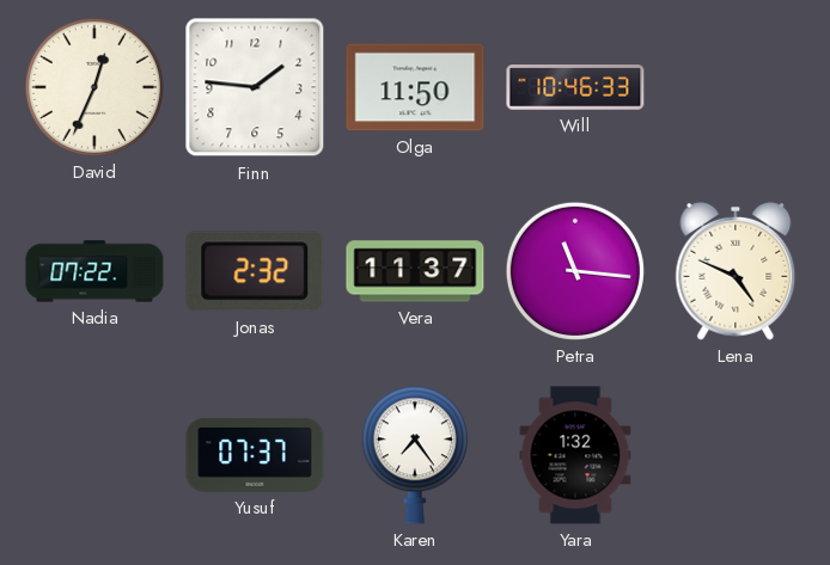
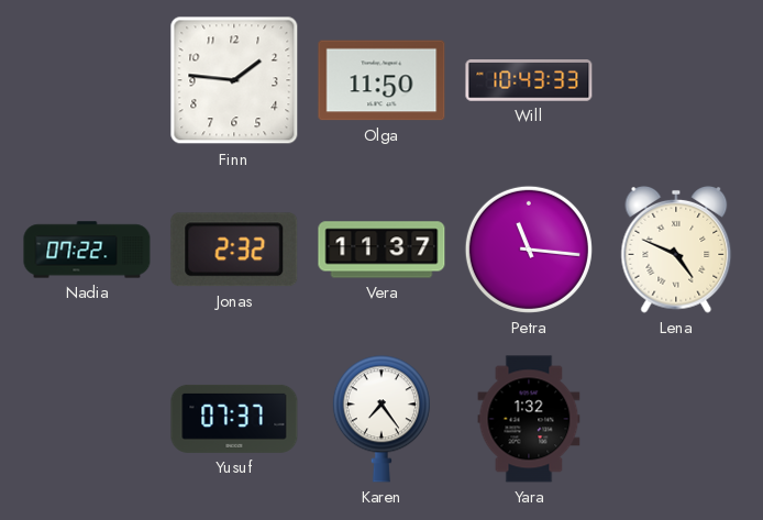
David: 12:34 -> none (94, 87)
Will: 10:46 -> 10:43 (529, 81)
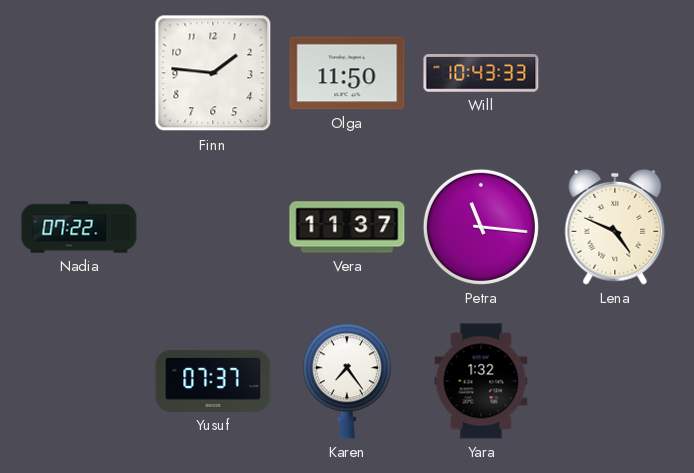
Jonas: 2:32 -> none (234, 250)
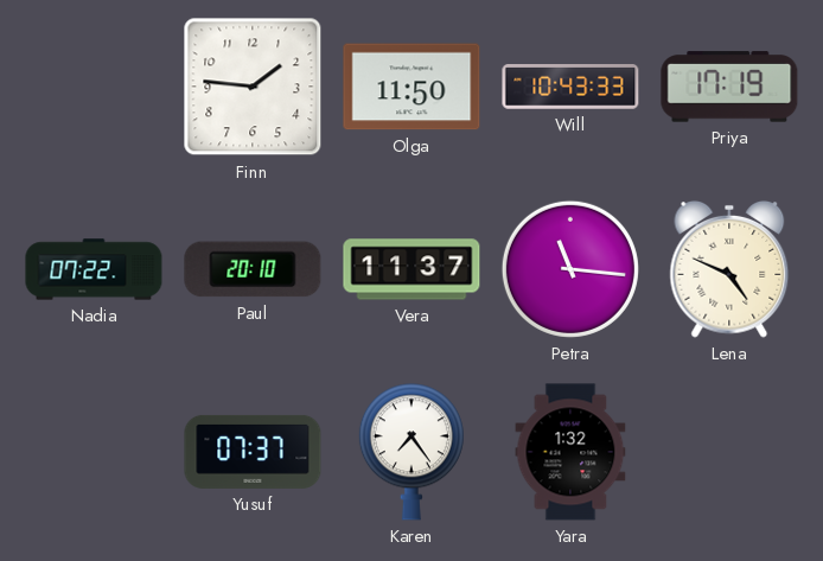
Priya: none -> 17:19 (729, 87)
Paul: none -> 20:10 (253, 269)
